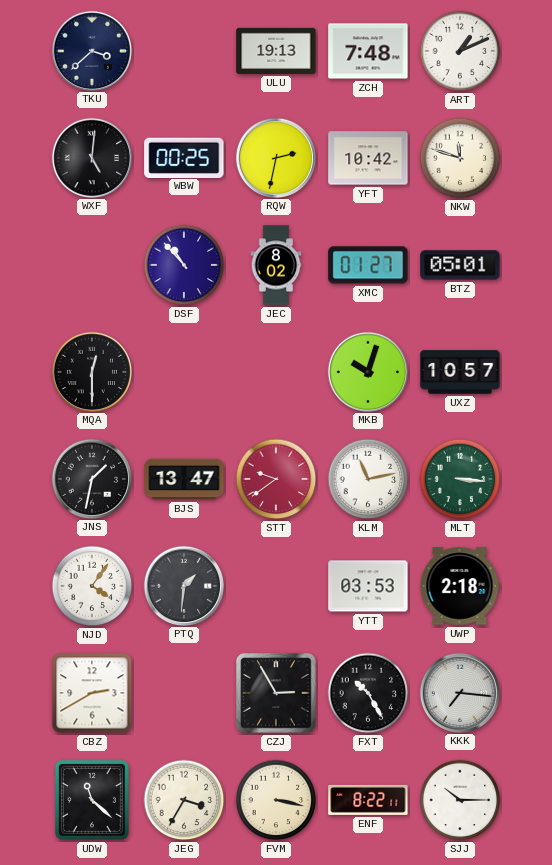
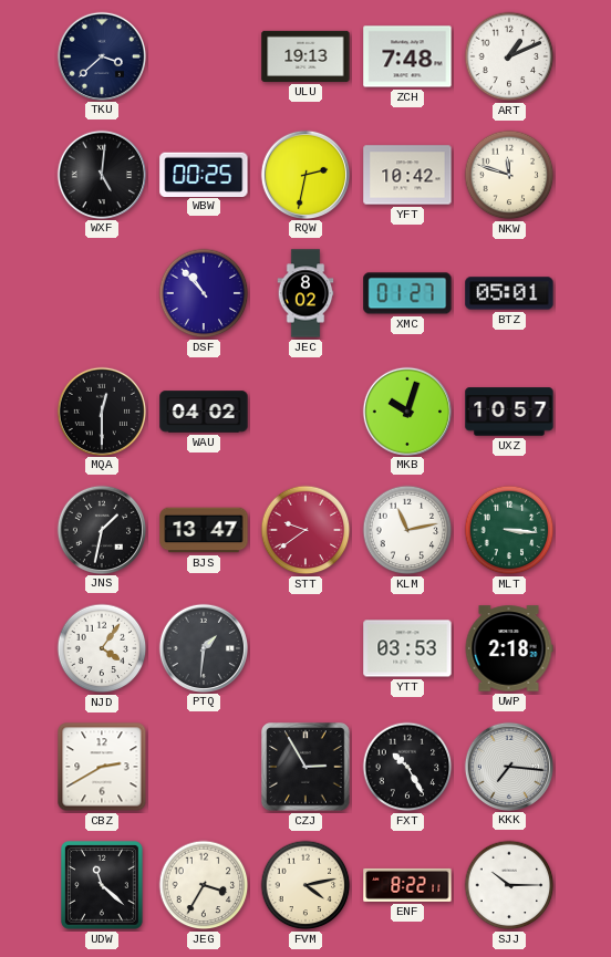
WAU: none -> 04:02 (204, 412)
FVM: 3:17 -> 4:13 (305, 885)
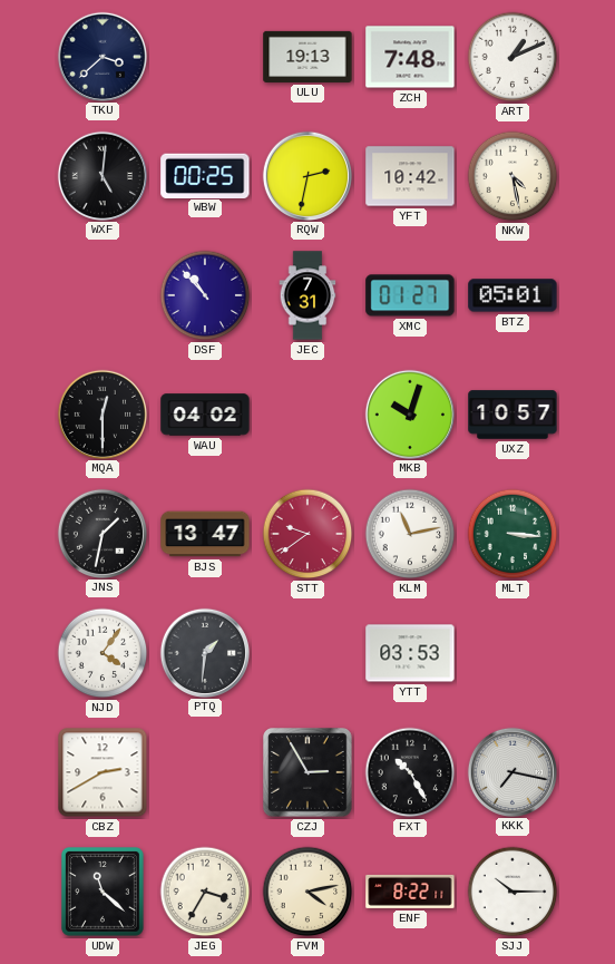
NKW: 11:48 -> 4:28 (512, 176)
JEC: 8:02 -> 7:31 (307, 295)
UWP: 2:18 -> none (509, 648)
KKK: 7:16 -> 7:17 (511, 771)
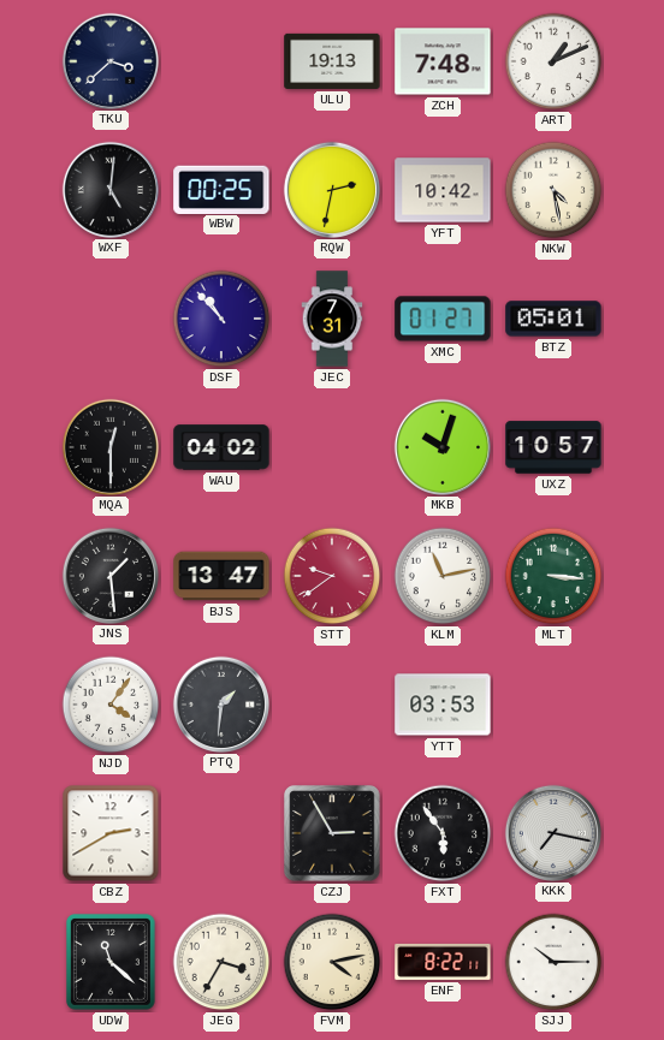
JNS: 1:32 -> 1:29 (109, 575)
FXT: 10:25 -> 5:54 (443, 833)
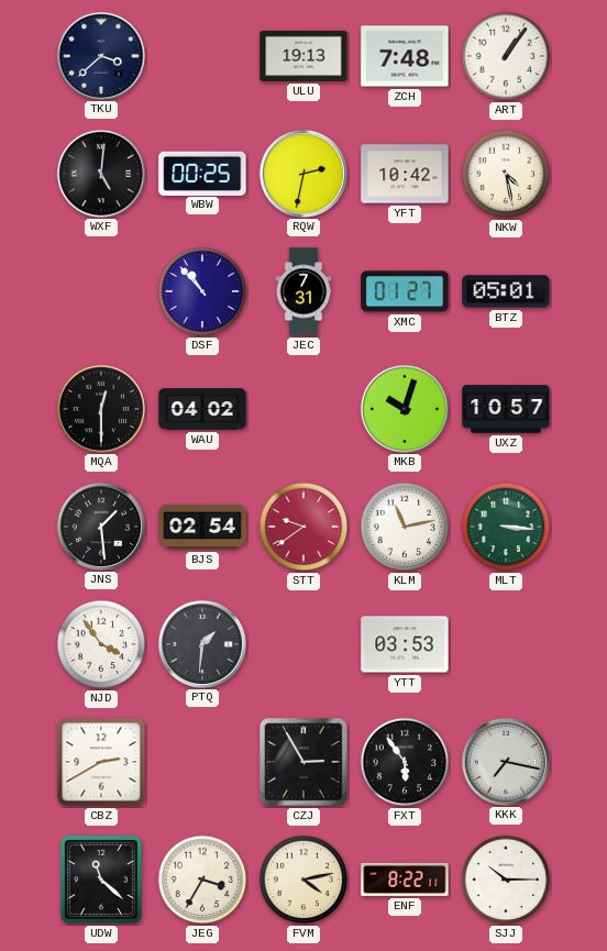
ART: 1:11 -> 1:06 (506, 56)
BJS: 13:47 -> 02:54 (202, 527)
NJD: 4:06 -> 3:54 (101, 644)
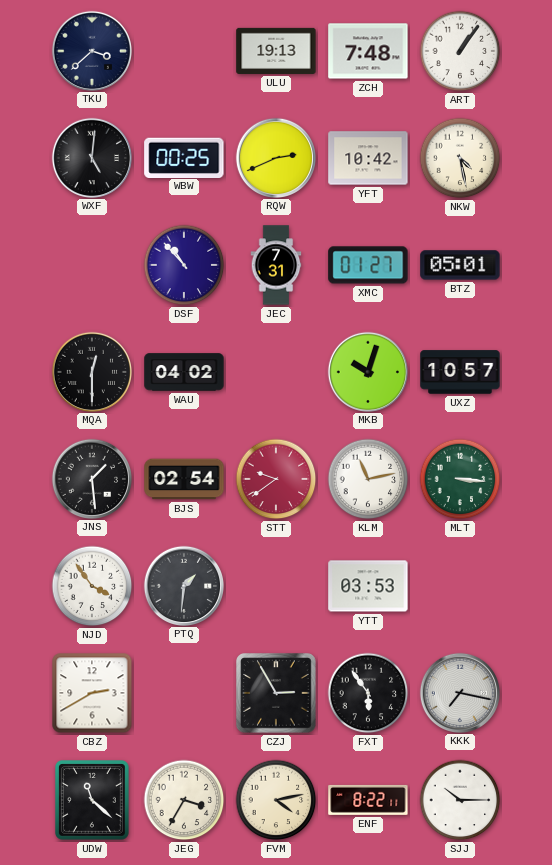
RQW: 2:32 -> 2:41 (275, 157)
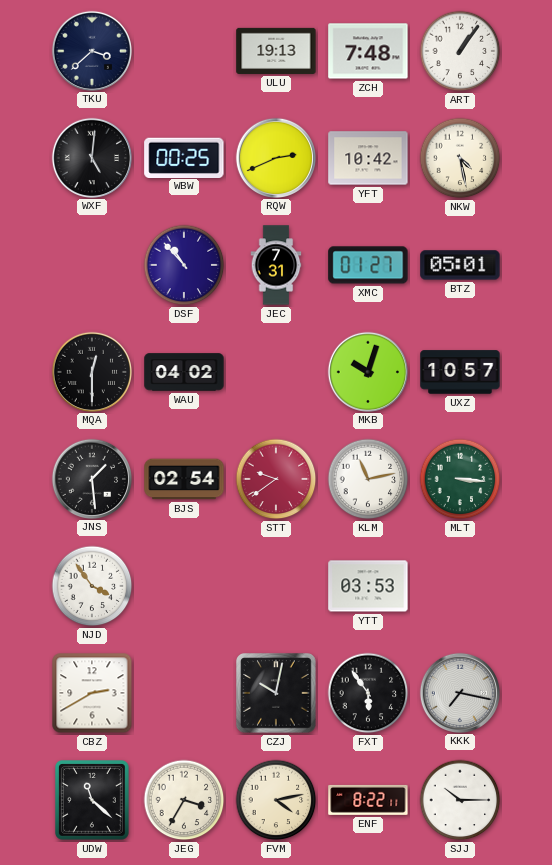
PTQ: 1:31 -> none (183, 585)
CZJ: 2:55 -> 10:02 (276, 693)
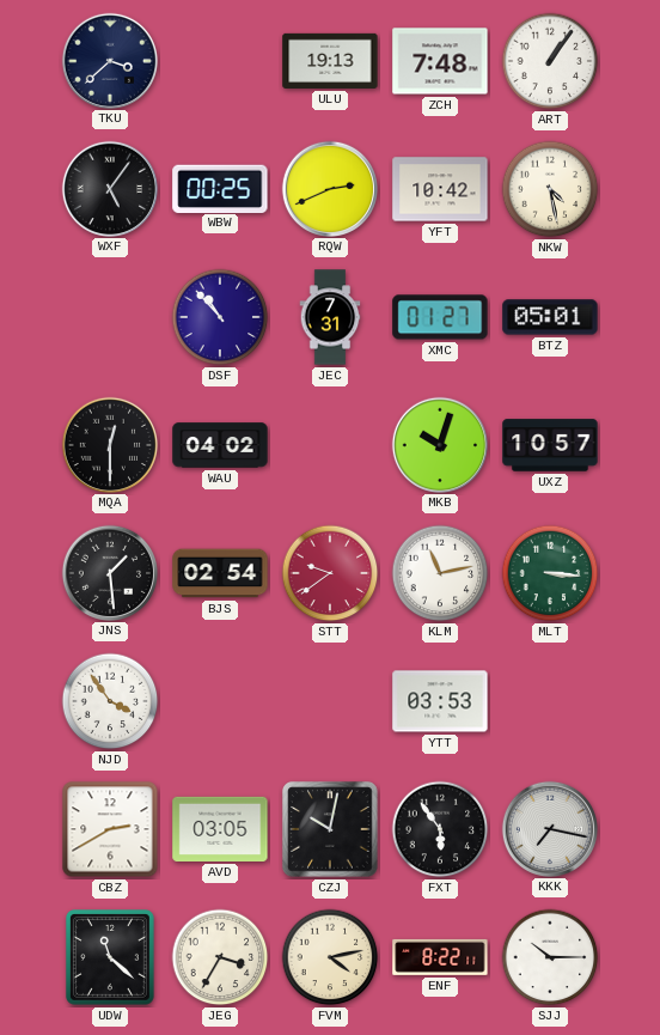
WXF: 5:01 -> 5:06 (109, 188)
AVD: none -> 03:05 (220, 829)
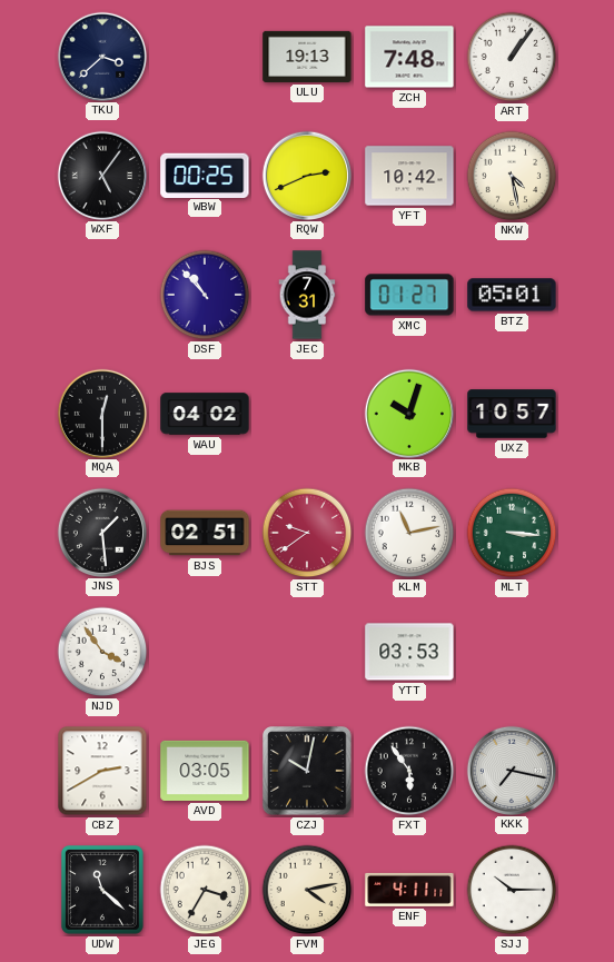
BJS: 02:54 -> 02:51 (205, 533)
ENF: 8:22 -> 4:11 (409, 890)
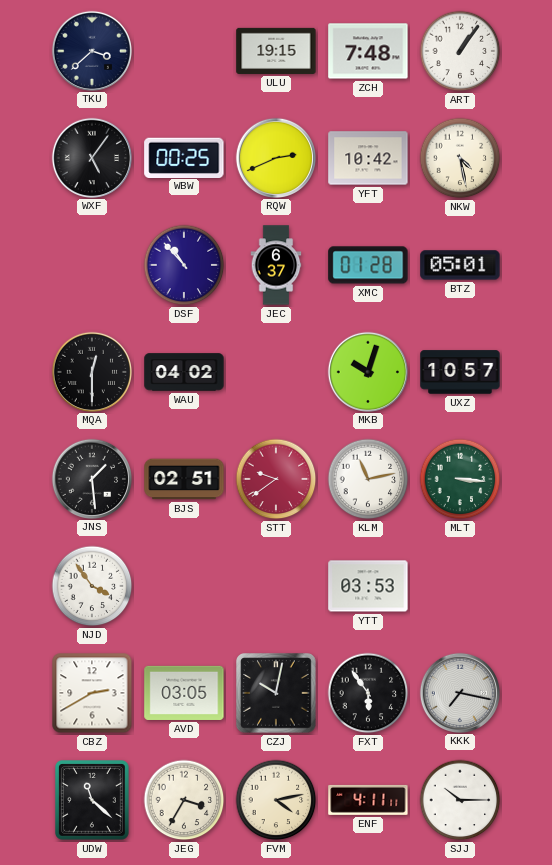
ULU: 19:13 -> 19:15 (276, 51)
JEC: 7:31 -> 6:37 (276, 265)
XMC: 01:27 -> 01:28 (368, 265)
